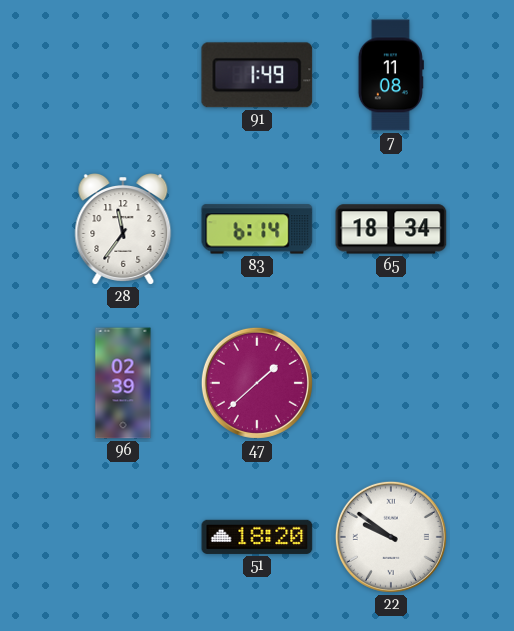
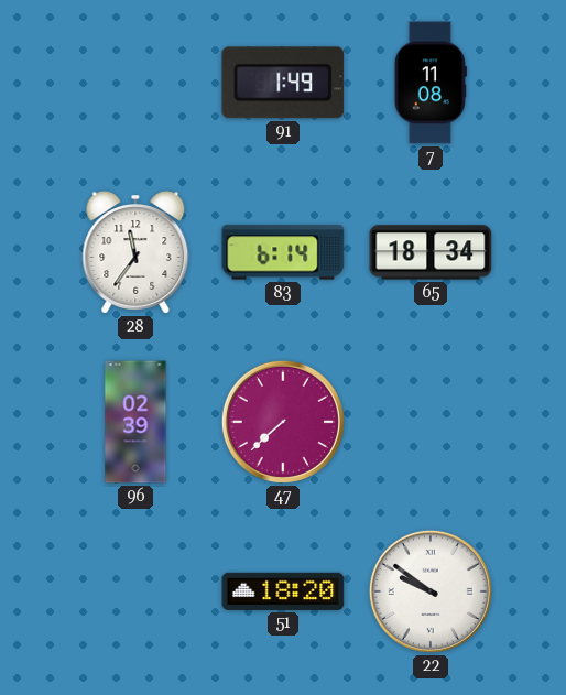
47: 1:38 -> 7:38 (283, 422)
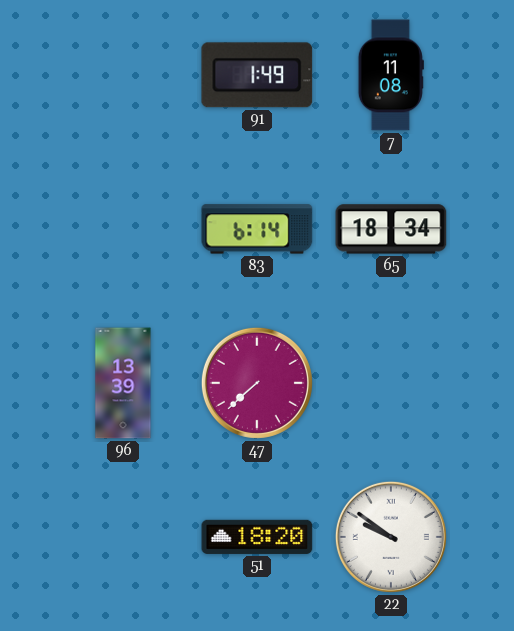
28: 11:36 -> none (135, 253)
96: 02:39 -> 13:39 (123, 383)
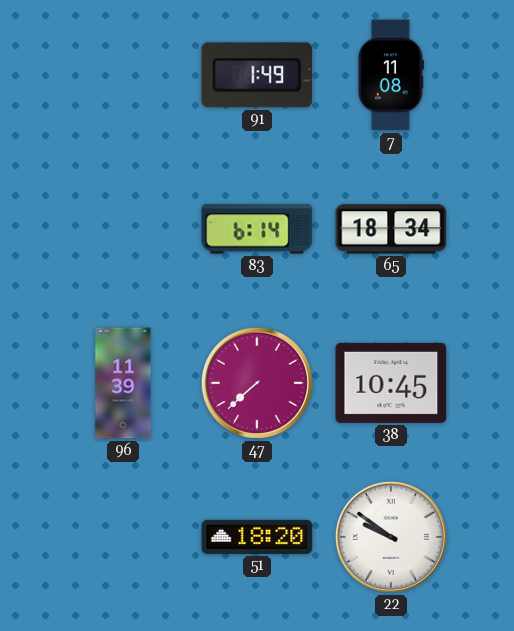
96: 13:39 -> 11:39 (123, 383)
38: none -> 10:45 (391, 383)
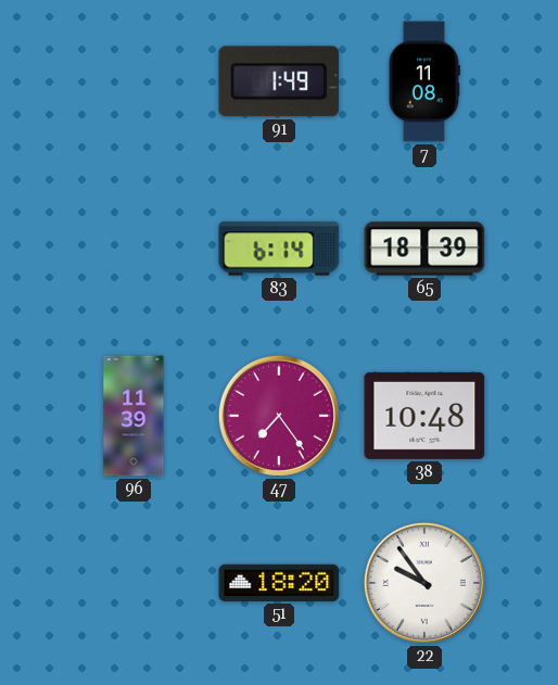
65: 18:34 -> 18:39 (424, 249)
47: 7:38 -> 7:24 (279, 416)
38: 10:45 -> 10:48 (424, 416)
22: 9:51 -> 9:54 (424, 583)
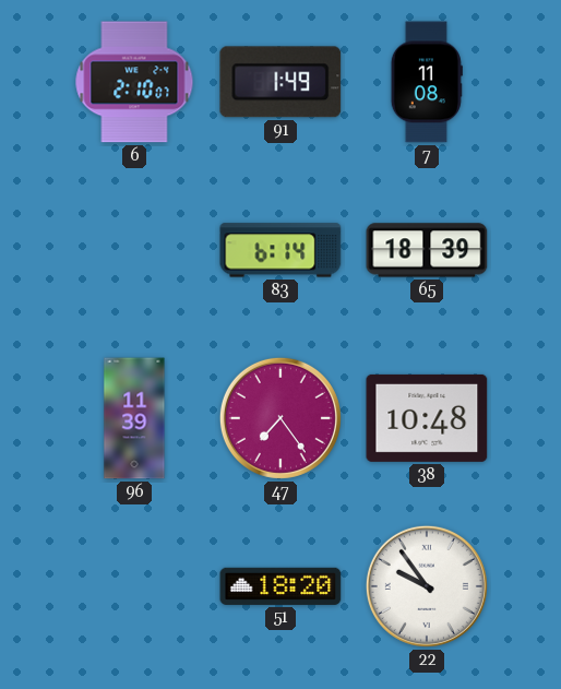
6: none -> 2:10 (134, 82)
